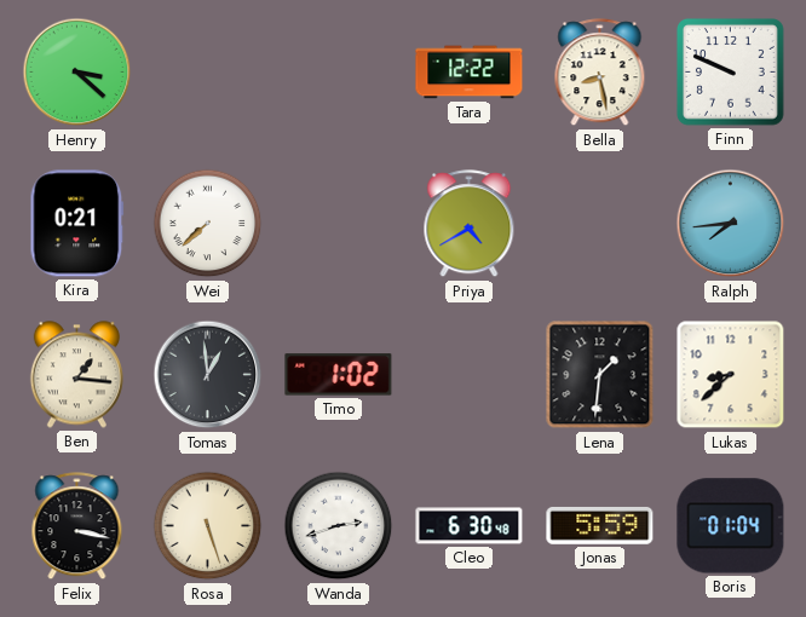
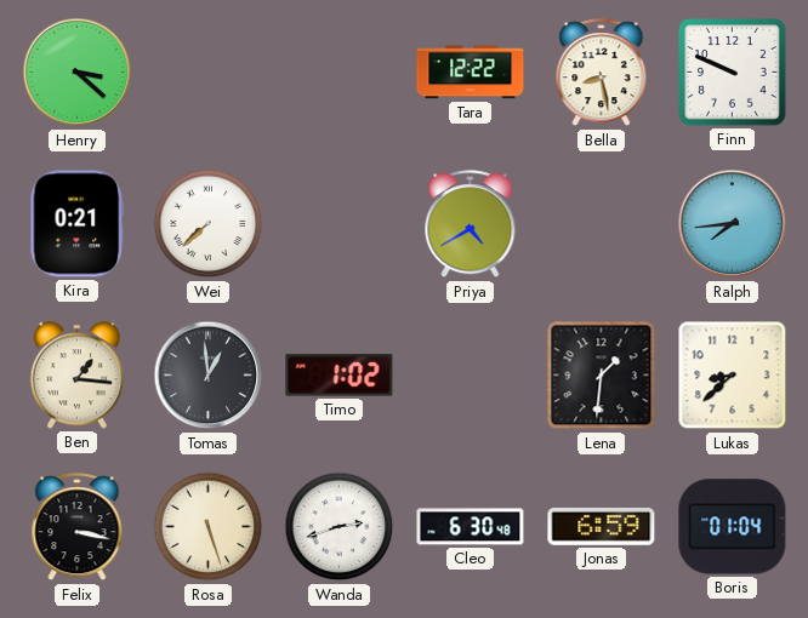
Jonas: 5:59 -> 6:59 (602, 526)
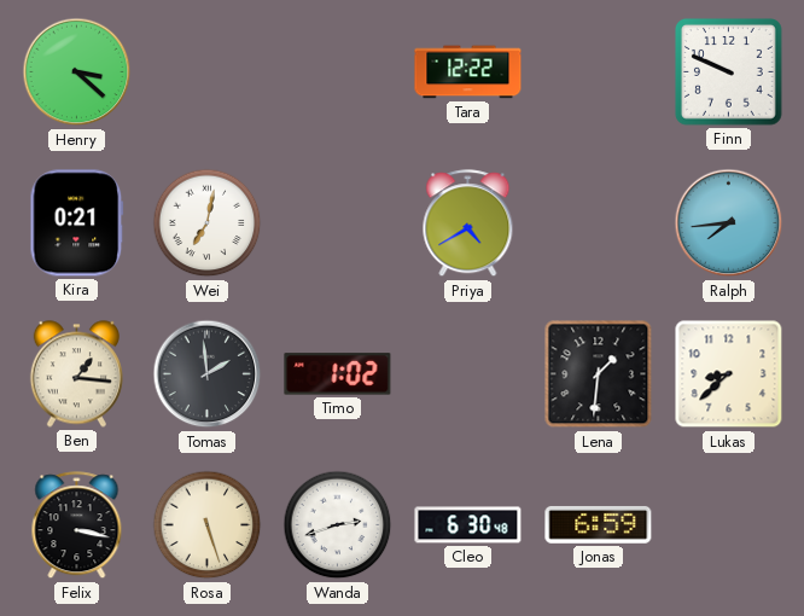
Bella: 8:28 -> none (602, 73)
Wei: 7:38 -> 7:02 (208, 223)
Tomas: 12:59 -> 1:59 (208, 374)
Boris: 01:04 -> none (733, 527)
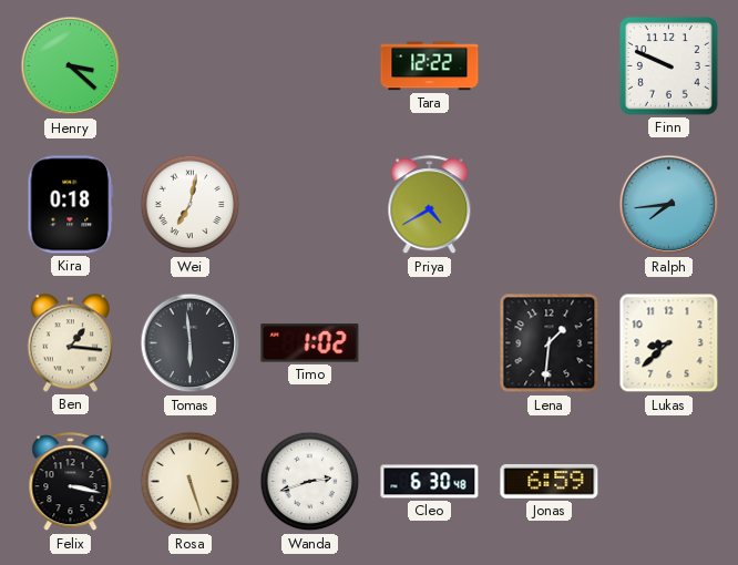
Kira: 0:21 -> 0:18 (71, 205)
Tomas: 1:59 -> 5:59 (191, 343)
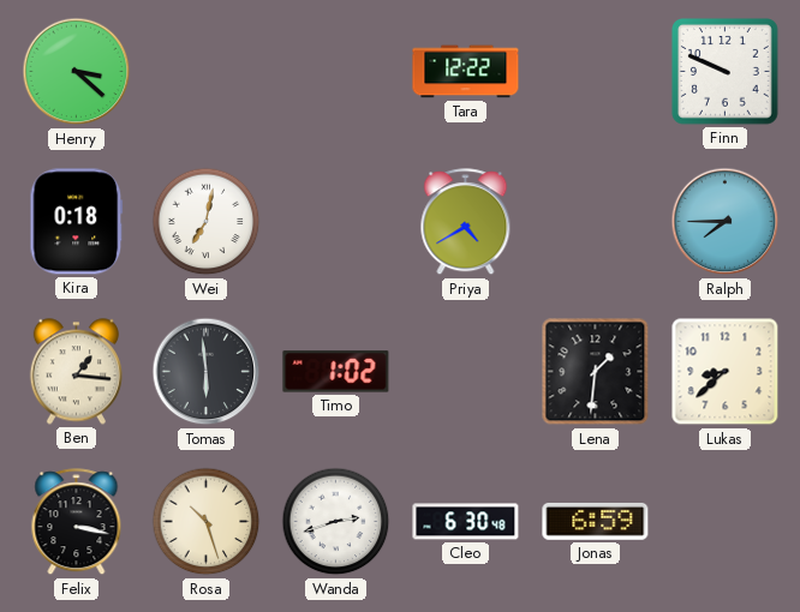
Ralph: 7:44 -> 7:45 (726, 222)
Rosa: 5:27 -> 10:27 (207, 522)
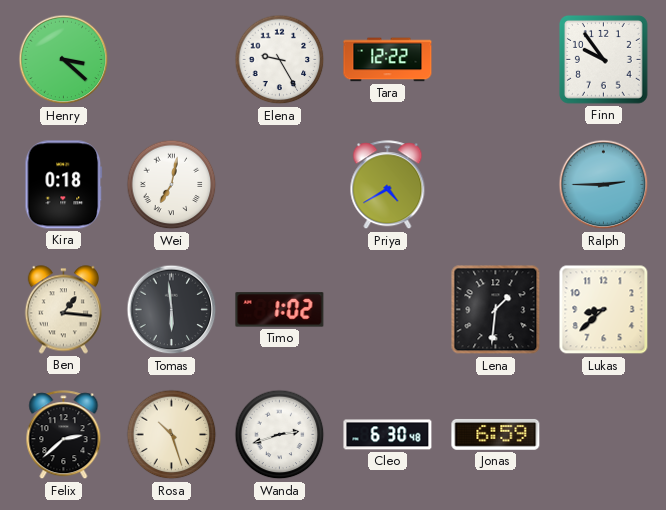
Elena: none -> 9:25 (280, 60)
Finn: 9:49 -> 9:54 (604, 60)
Ralph: 7:45 -> 2:45 (604, 185)
Felix: 3:17 -> 2:38 (64, 435)
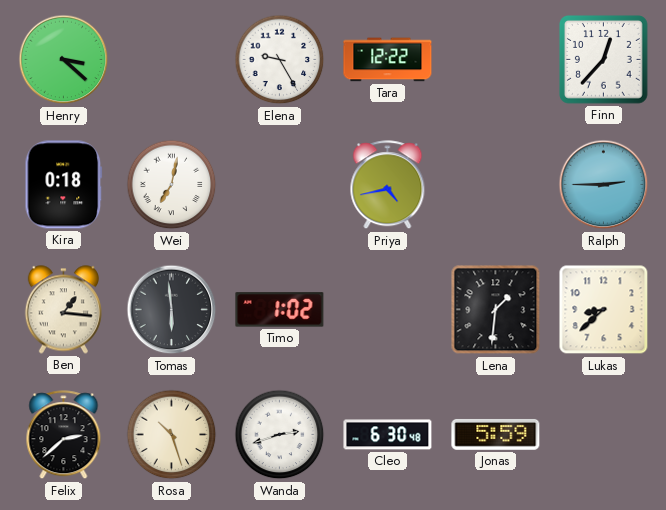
Finn: 9:54 -> 12:37 (604, 60)
Priya: 4:40 -> 4:43 (388, 185)
Jonas: 6:59 -> 5:59 (496, 434)
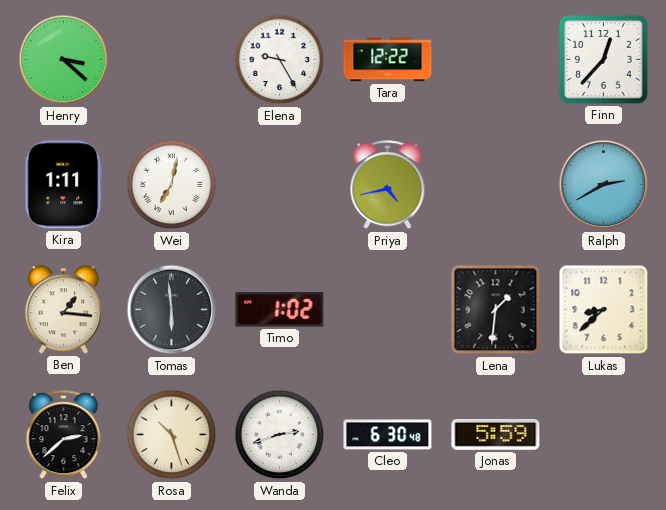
Kira: 0:18 -> 1:11 (64, 185)
Ralph: 2:45 -> 2:40 (604, 185)
